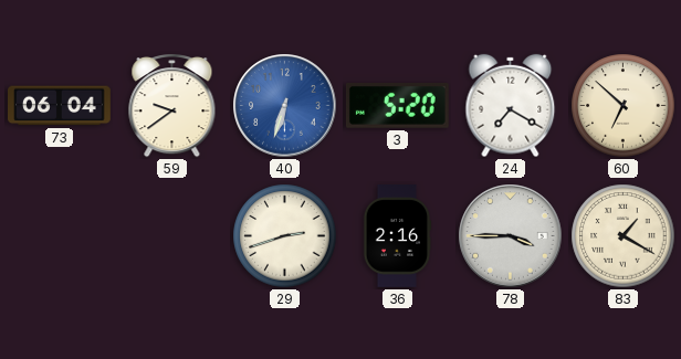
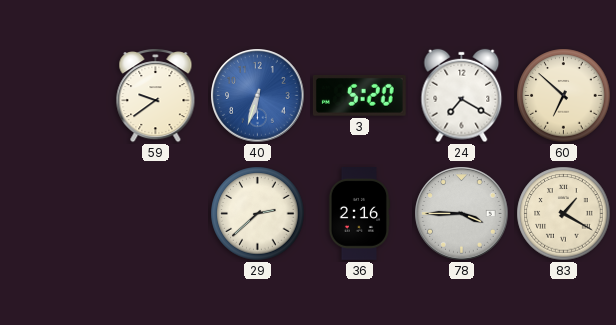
73: 06:04 -> none (60, 106)
29: 2:42 -> 2:38 (258, 214)
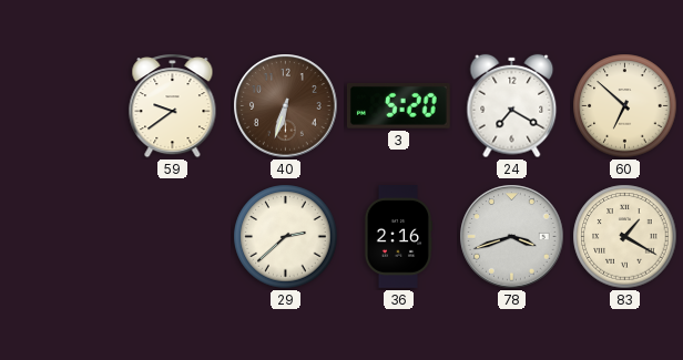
40 dial: blue -> brown (286, 106)
78: 3:45 -> 3:42 (512, 237)
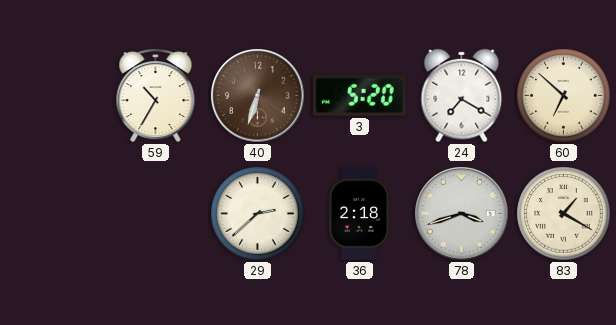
59: 9:39 -> 10:35 (156, 96)
36: 2:16 -> 2:18 (359, 214)
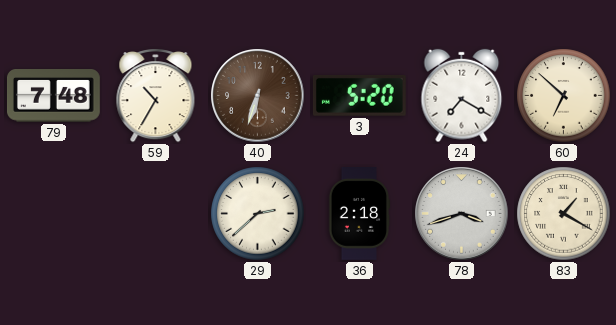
79: none -> 7:48 (54, 96)
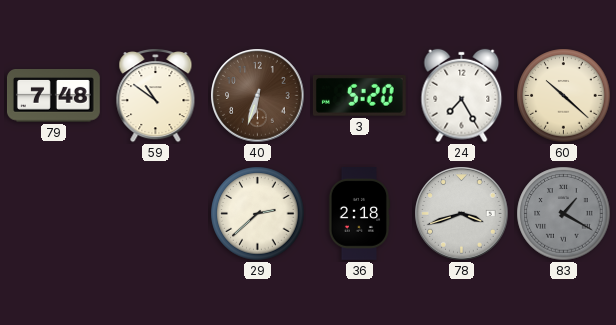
59: 10:35 -> 10:51 (156, 96)
24: 7:20 -> 7:25 (462, 96)
60: 6:52 -> 10:22 (564, 96)
83 dial: cream -> grey (564, 214)
